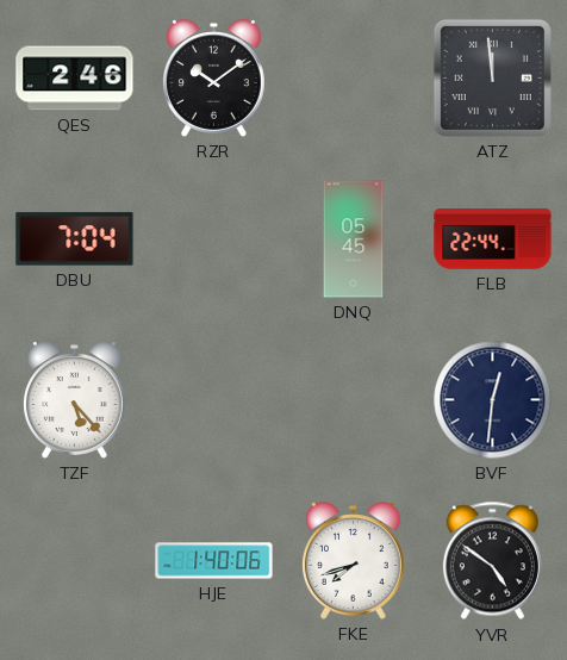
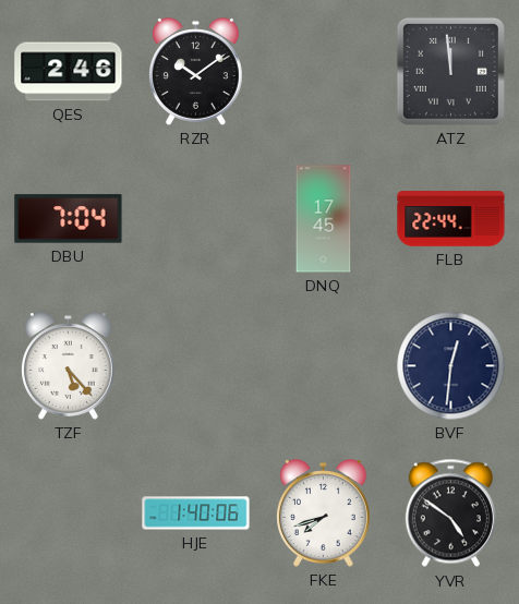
DNQ: 05:45 -> 17:45 (324, 219)
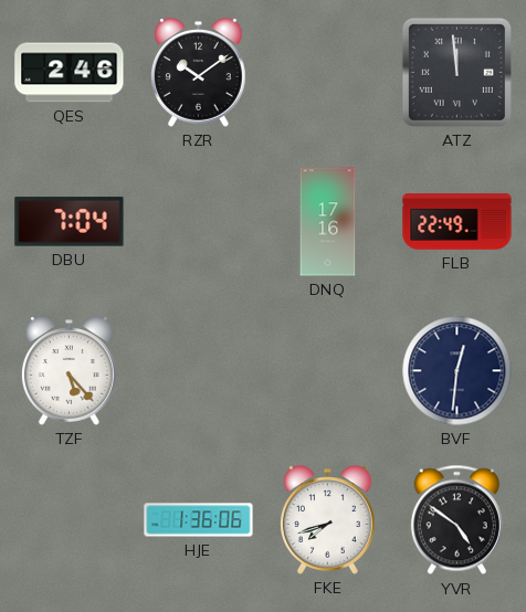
DNQ: 17:45 -> 17:16 (328, 222)
FLB: 22:44 -> 22:49 (457, 222)
HJE: 1:40 -> 1:36 (199, 520)
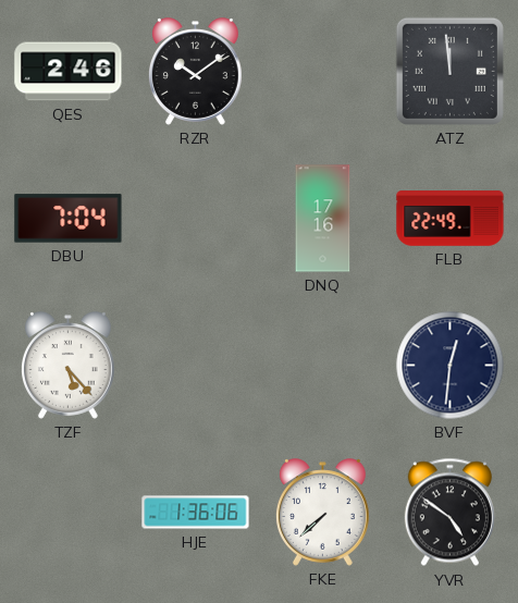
FKE: 7:42 -> 7:38 (322, 513)
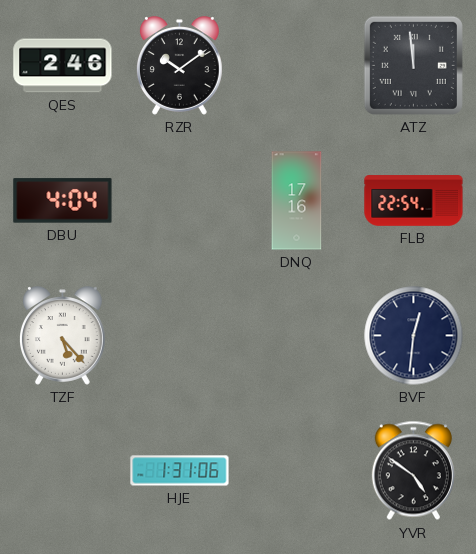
DBU: 7:04 -> 4:04 (63, 201)
FLB: 22:49 -> 22:54 (414, 201)
HJE: 1:36 -> 1:31 (180, 471)
FKE: 7:38 -> none (322, 513)
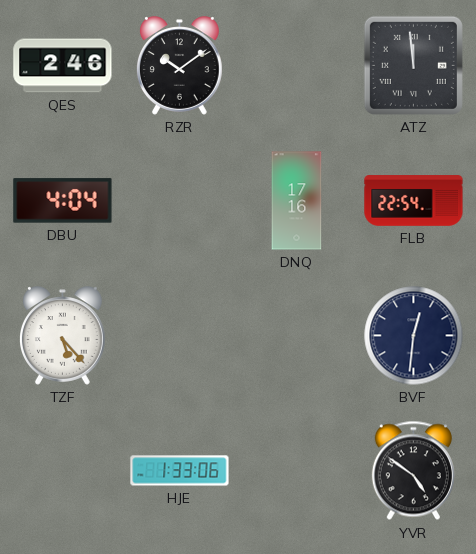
HJE: 1:31 -> 1:33 (180, 471)
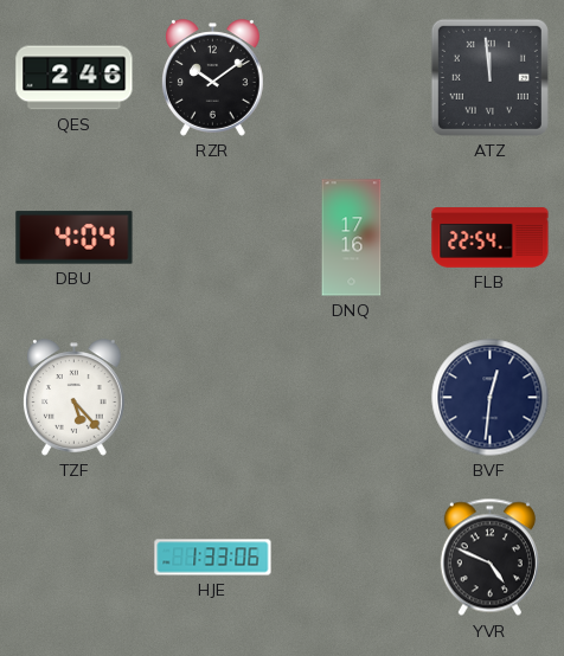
YVR: 4:51 -> 4:49 (489, 558)
